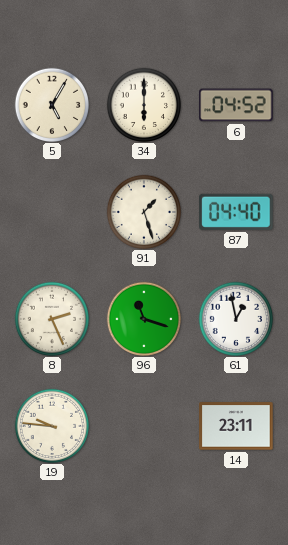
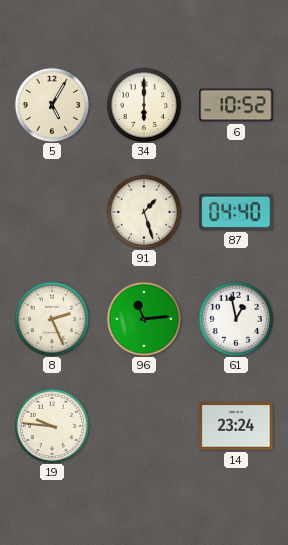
6: 04:52 -> 10:52 (236, 105)
96: 11:18 -> 11:14 (143, 318)
14: 23:11 -> 23:24 (236, 426)
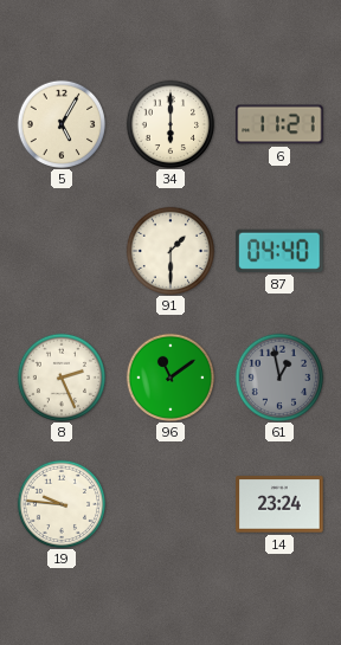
6: 10:52 -> 11:21 (279, 124)
91: 1:27 -> 1:30 (169, 250)
96: 11:14 -> 11:09 (169, 376)
61 dial: white -> grey (278, 376)
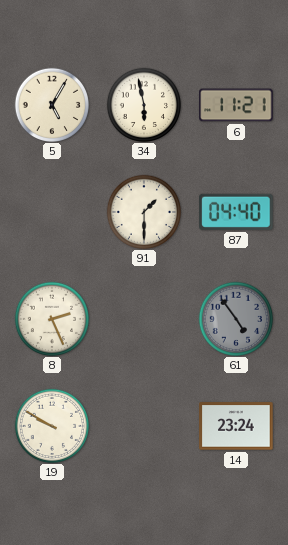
34: 6:00 -> 5:58 (143, 104)
96: 11:09 -> none (169, 376)
61: 12:58 -> 4:54 (235, 318)
19: 9:46 -> 9:50 (51, 425)
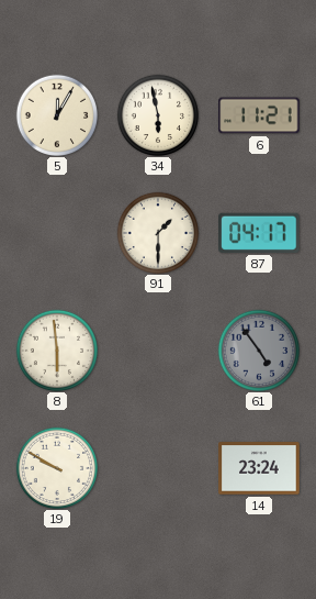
5: 5:05 -> 12:05 (56, 114)
87: 04:40 -> 04:17 (259, 233)
8: 2:26 -> 5:59 (56, 350)
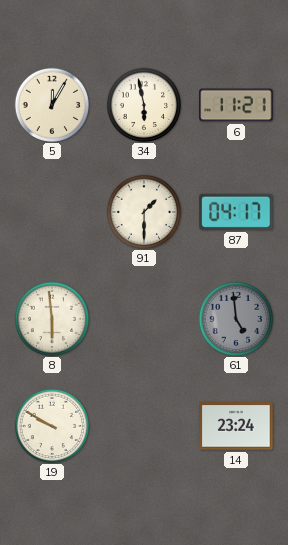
61: 4:54 -> 4:59 (235, 318)
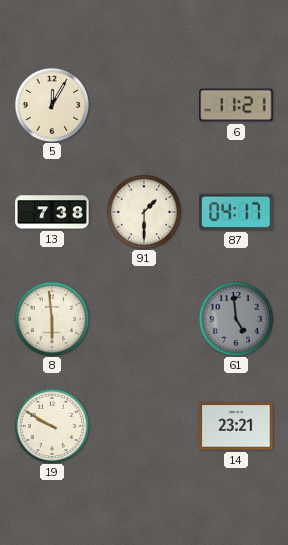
34: 5:58 -> none (143, 104)
13: none -> 7:38 (52, 212)
14: 23:24 -> 23:21 (236, 426)
